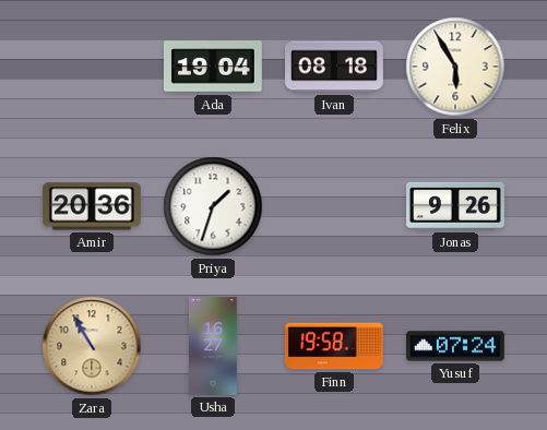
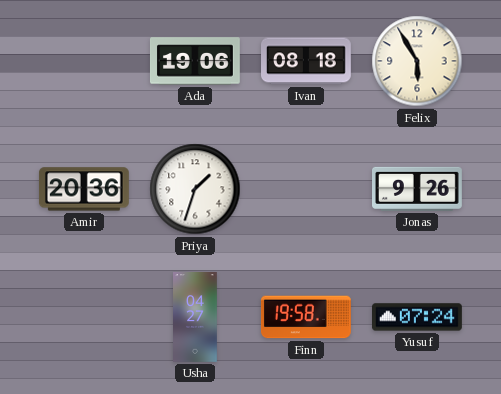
Ada: 19:04 -> 19:06 (195, 61)
Zara: 10:55 -> none (92, 346)
Usha: 16:27 -> 04:27 (196, 318)
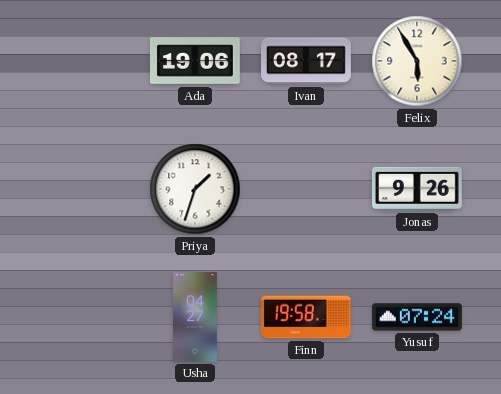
Ivan: 08:18 -> 08:17 (307, 61)
Amir: 20:36 -> none (84, 189)
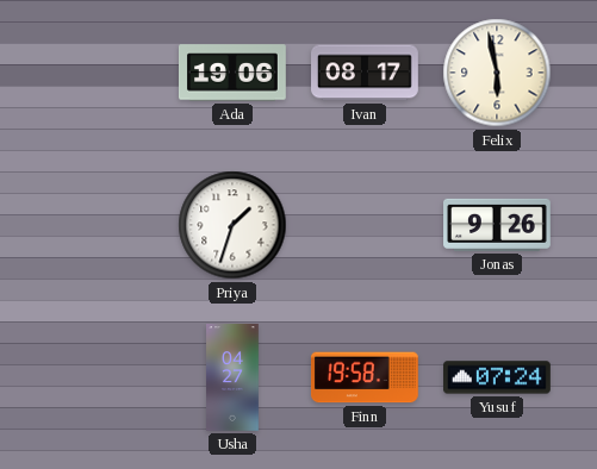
Felix: 5:55 -> 5:58 (497, 73)
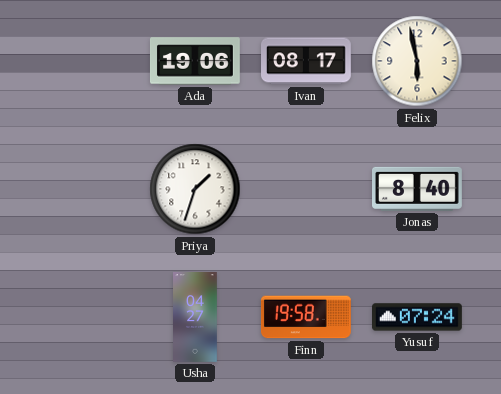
Jonas: 9:26 -> 8:40 (418, 189)
